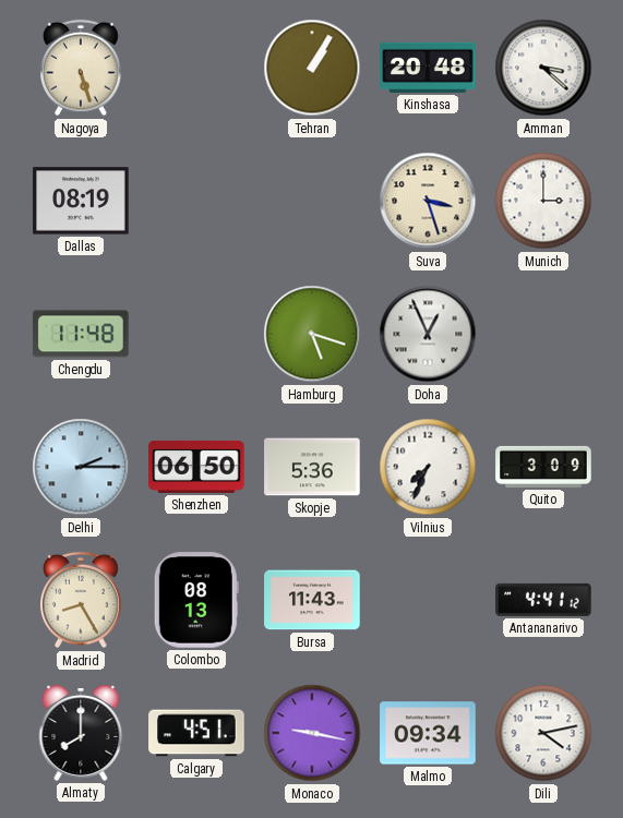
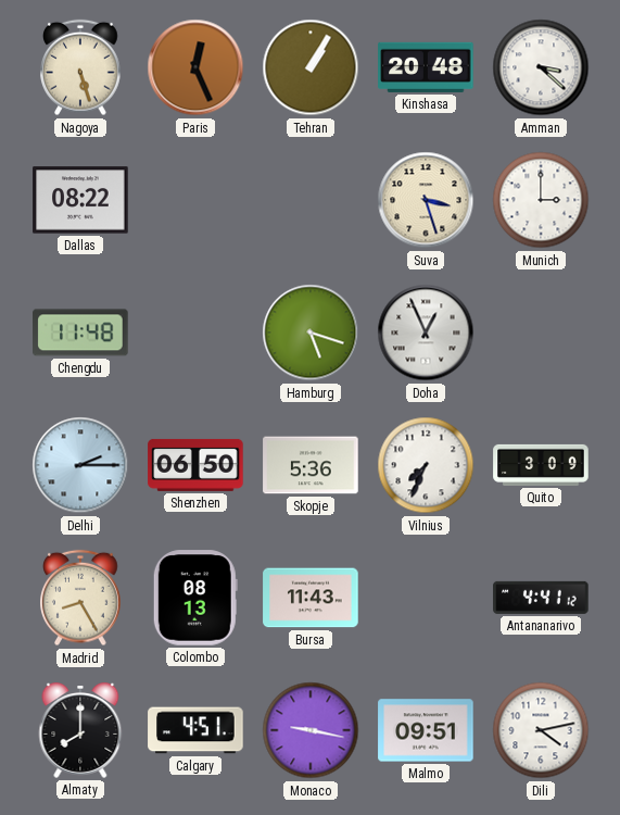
Paris: none -> 12:26 (195, 67)
Dallas: 08:19 -> 08:22 (80, 200)
Malmo: 09:34 -> 09:51 (426, 730)
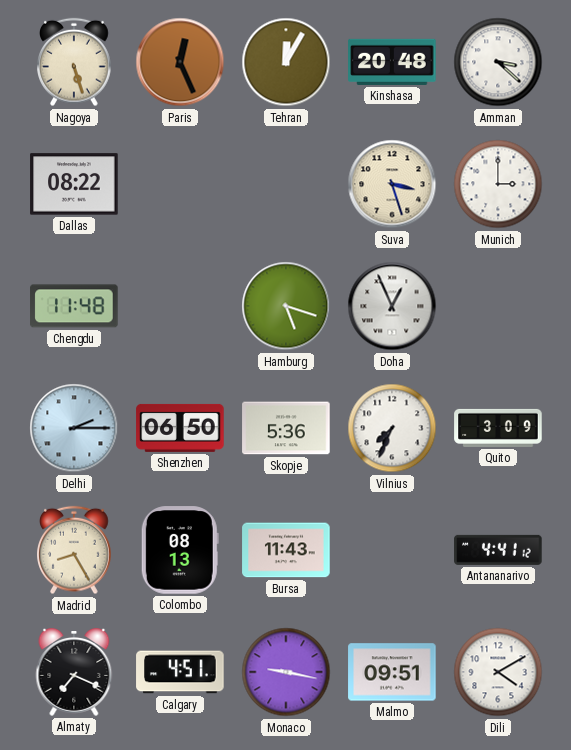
Tehran: 1:05 -> 12:05 (286, 62)
Almaty: 8:00 -> 7:19 (74, 673)
Dili: 4:13 -> 4:10 (498, 672)
